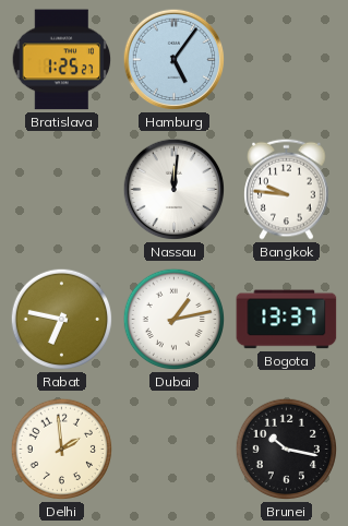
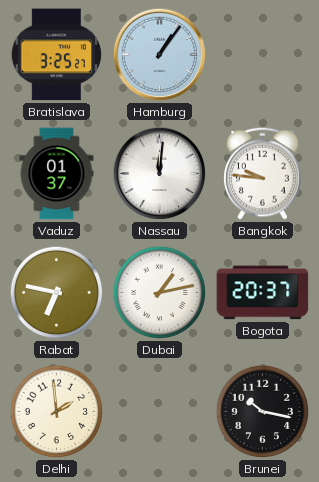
Bratislava: 1:25 -> 3:25 (57, 55)
Hamburg: 5:06 -> 1:06 (160, 55)
Vaduz: none -> 01:37 (57, 174)
Bogota: 13:37 -> 20:37 (263, 293)
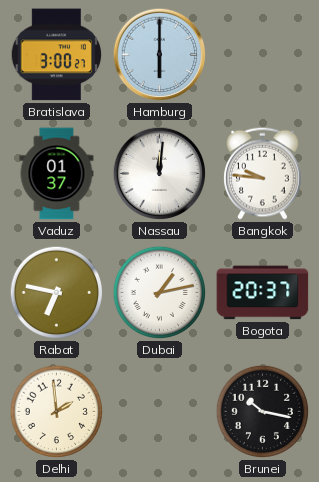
Bratislava: 3:25 -> 3:00 (57, 55)
Hamburg: 1:06 -> 6:00 (160, 55)
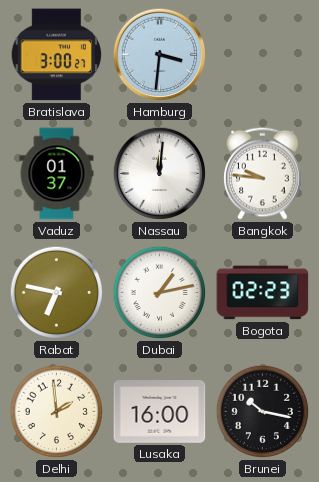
Hamburg: 6:00 -> 3:31 (160, 55)
Bogota: 20:37 -> 02:23 (263, 293)
Lusaka: none -> 16:00 (160, 412)
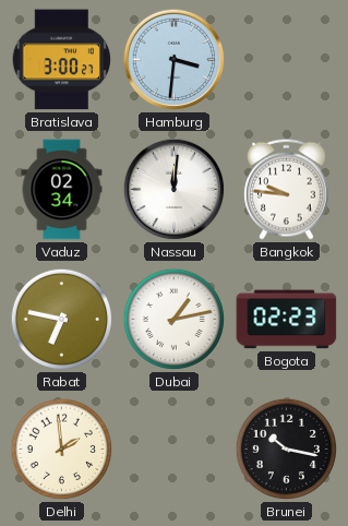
Vaduz: 01:37 -> 02:34 (62, 190)
Lusaka: 16:00 -> none (160, 412)
